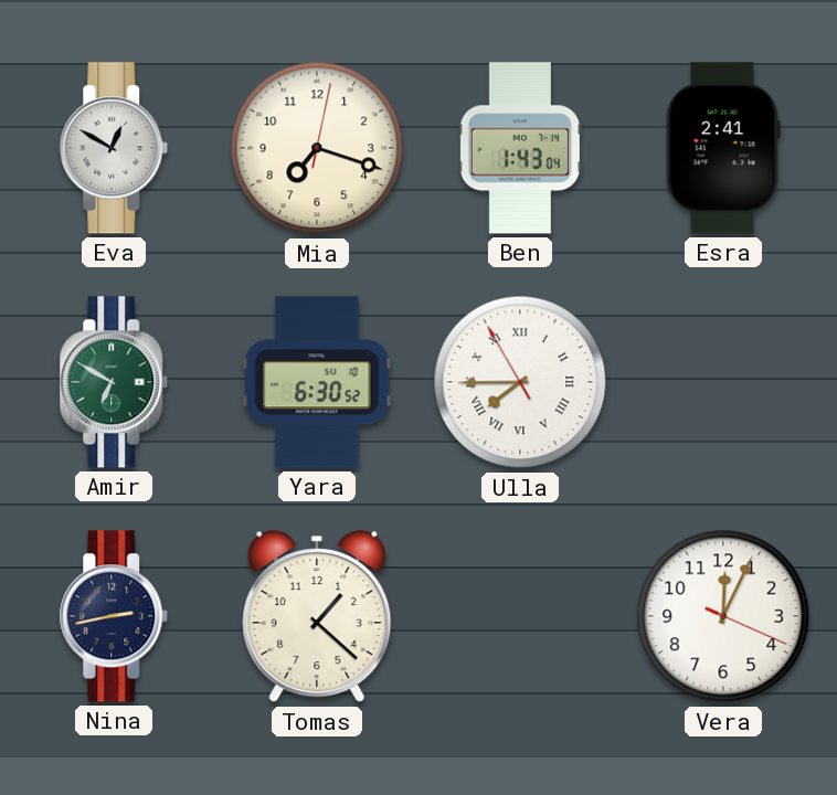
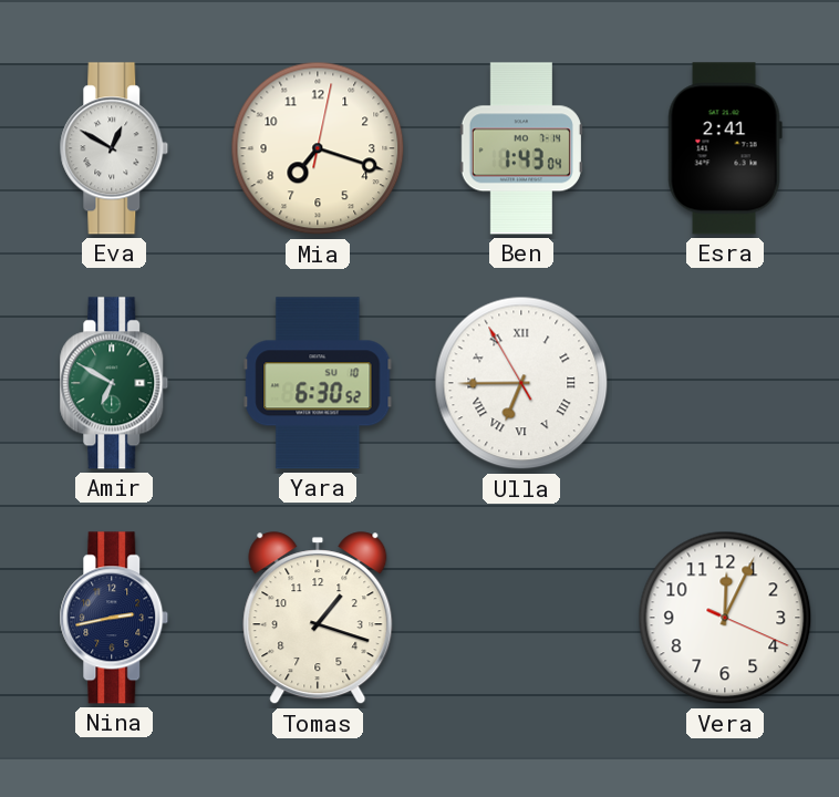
Ulla: 7:44 -> 6:44 (521, 383)
Tomas: 1:22 -> 1:18 (318, 619)
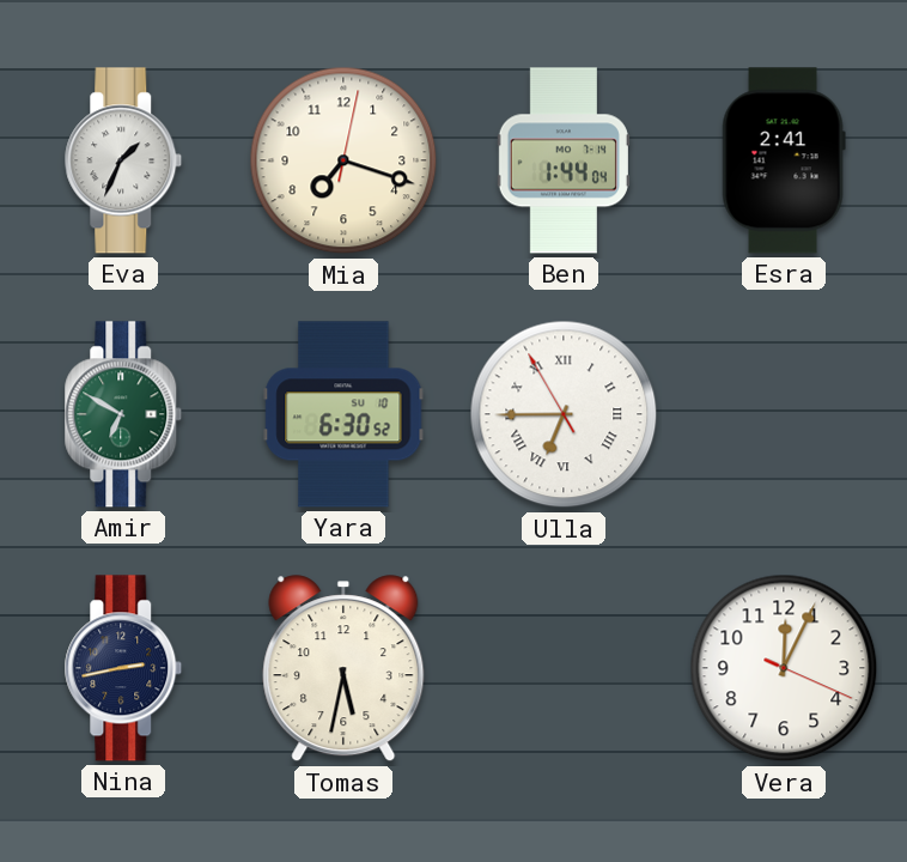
Eva: 12:50 -> 1:34 (123, 160)
Ben: 1:43 -> 1:44 (564, 160)
Tomas: 1:18 -> 5:32 (343, 669)
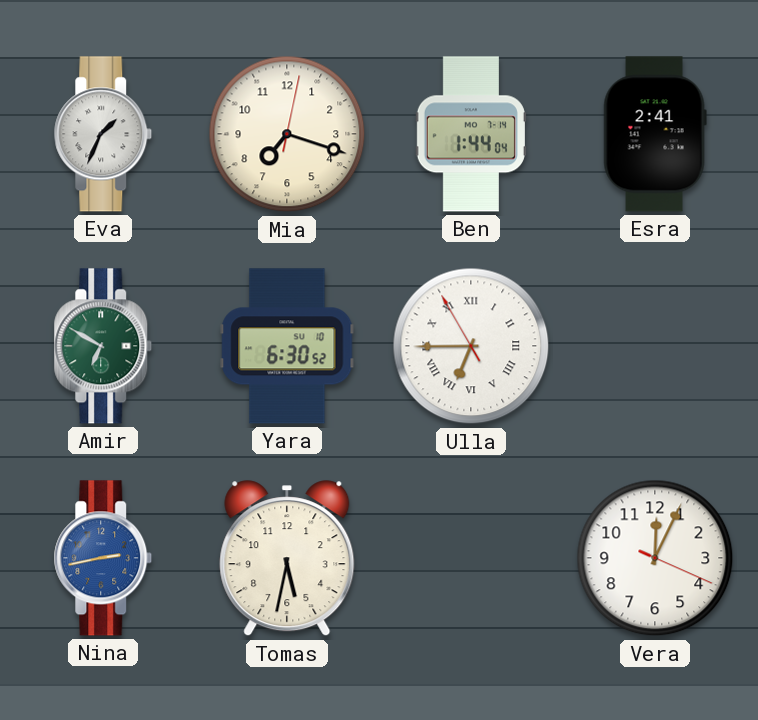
Nina dial: navy -> blue (103, 558)
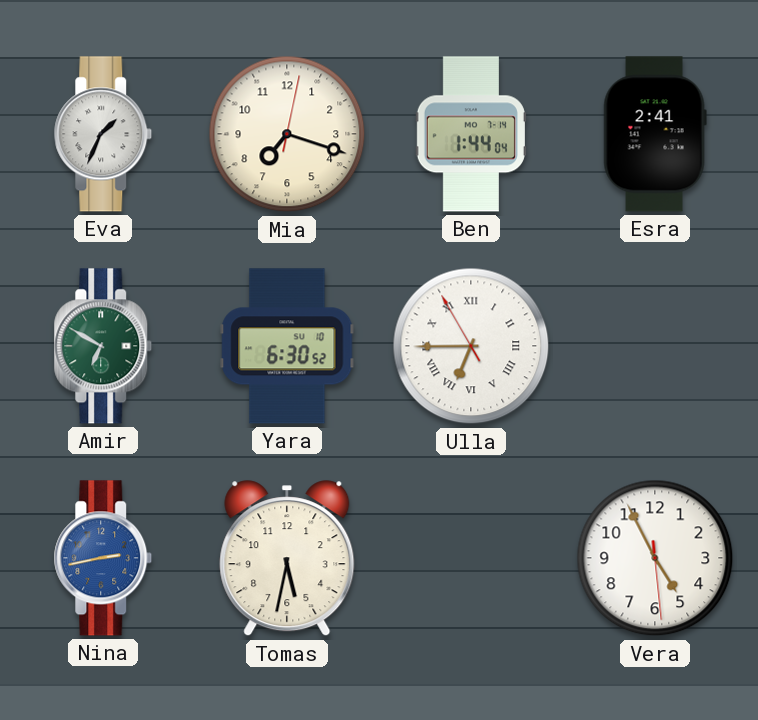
Vera: 12:04 -> 4:55 (655, 558)
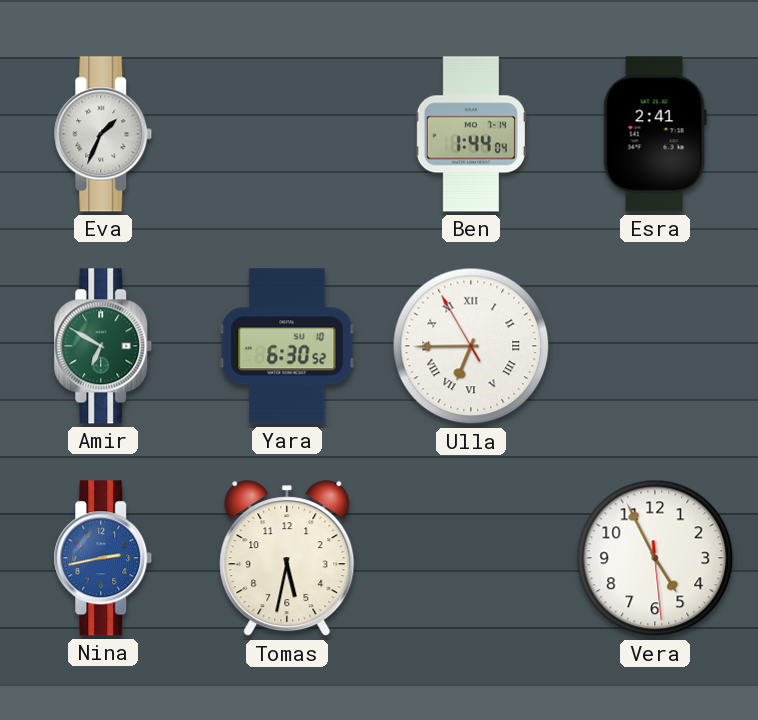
Mia: 7:18 -> none (287, 134)
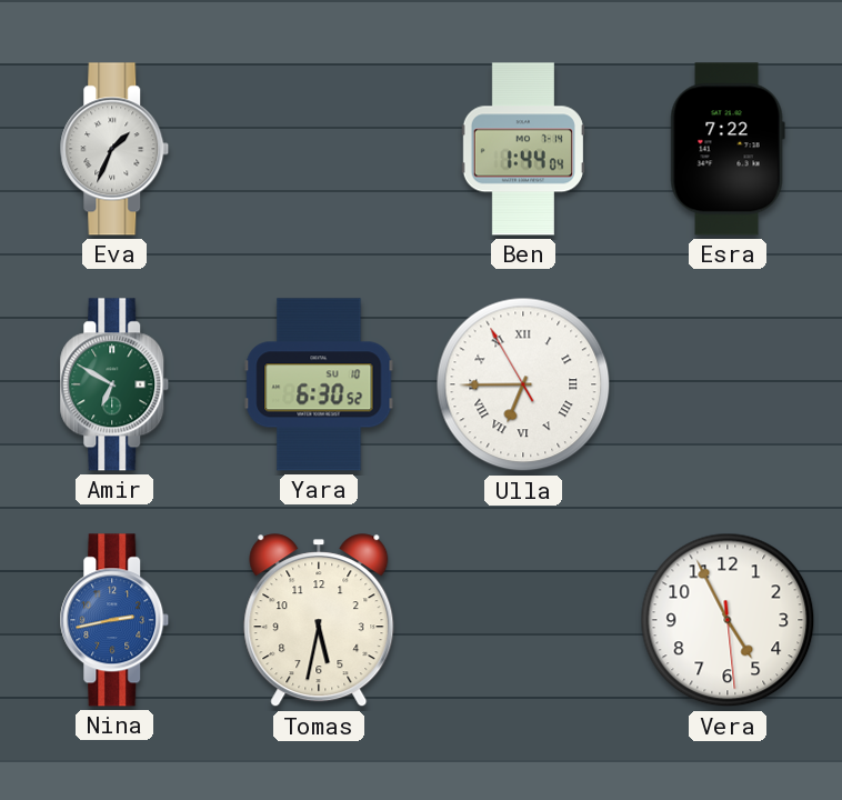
Esra: 2:41 -> 7:22 (728, 149)
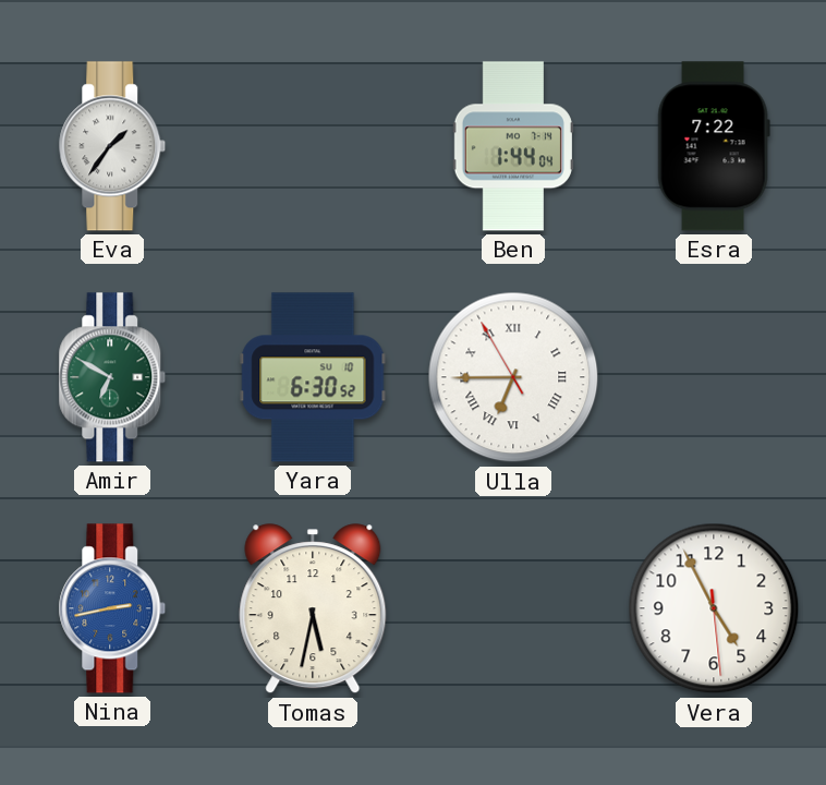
Eva: 1:34 -> 1:36 (112, 146)
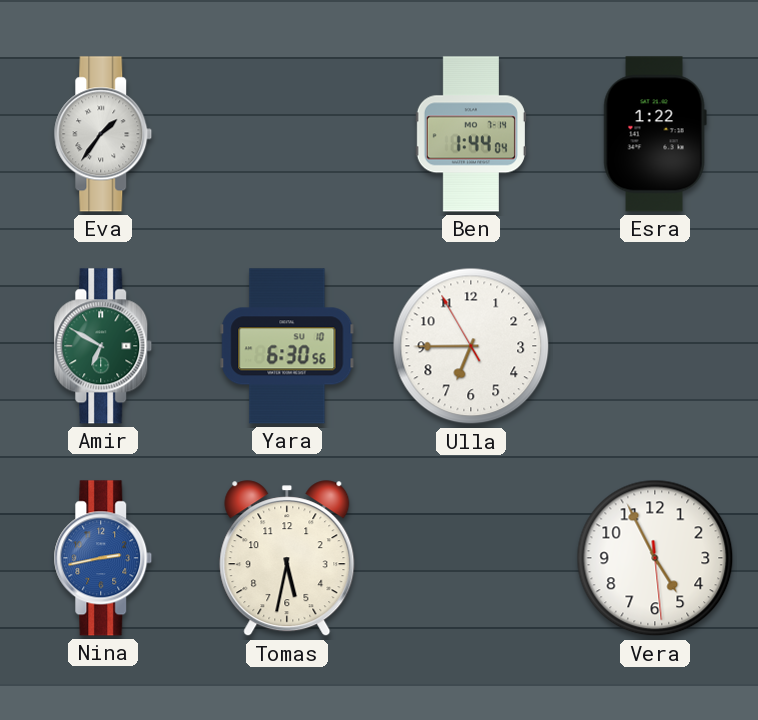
Esra: 7:22 -> 1:22 (655, 134)
Yara: 6:30:52 -> 6:30:56 (287, 346)
Ulla numerals: Roman -> Arabic (471, 346)
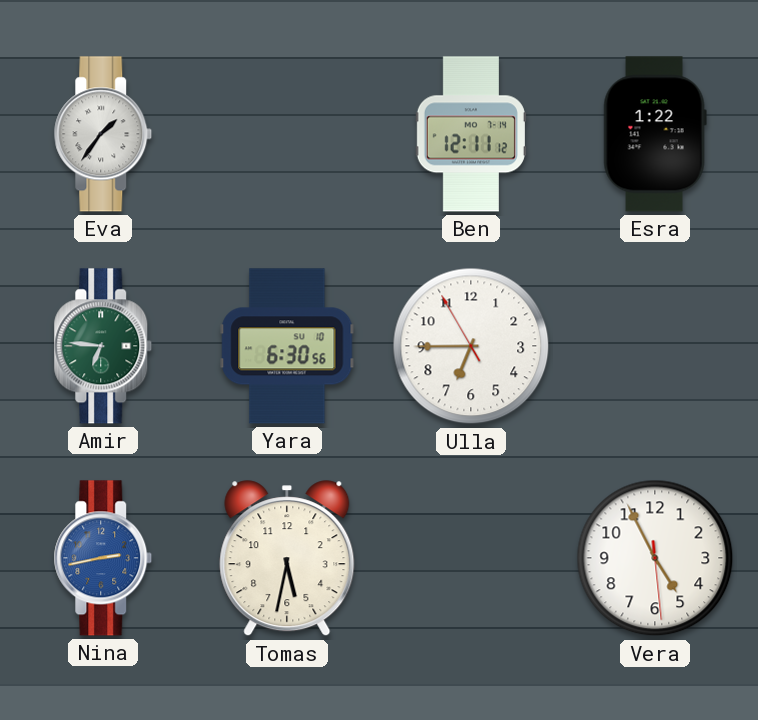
Ben: 1:44 -> 12:11 (471, 134)
Amir: 6:50 -> 6:46 (103, 346)
